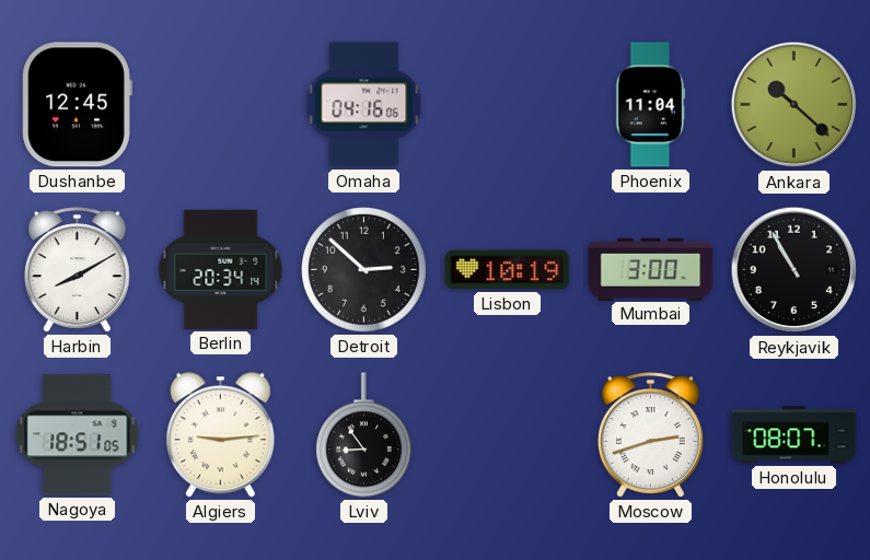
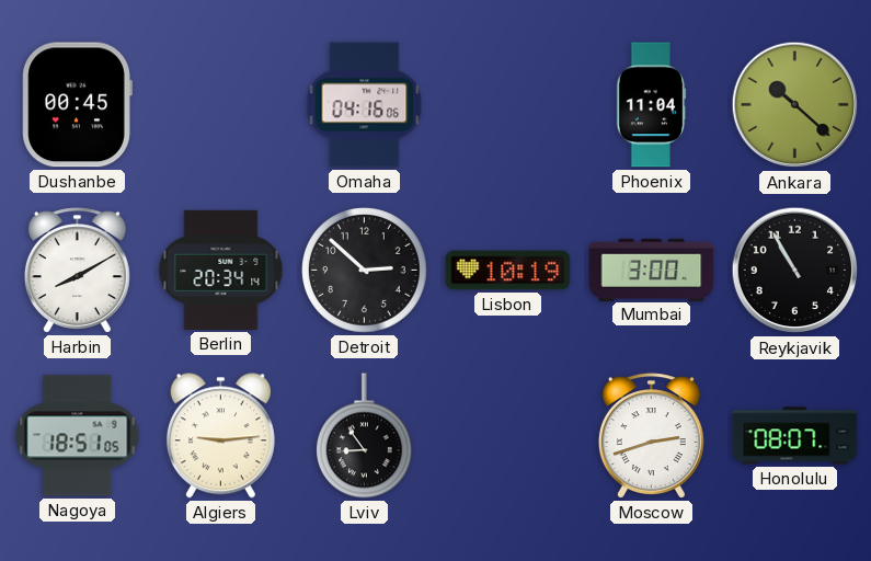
Dushanbe: 12:45 -> 00:45 (77, 105)
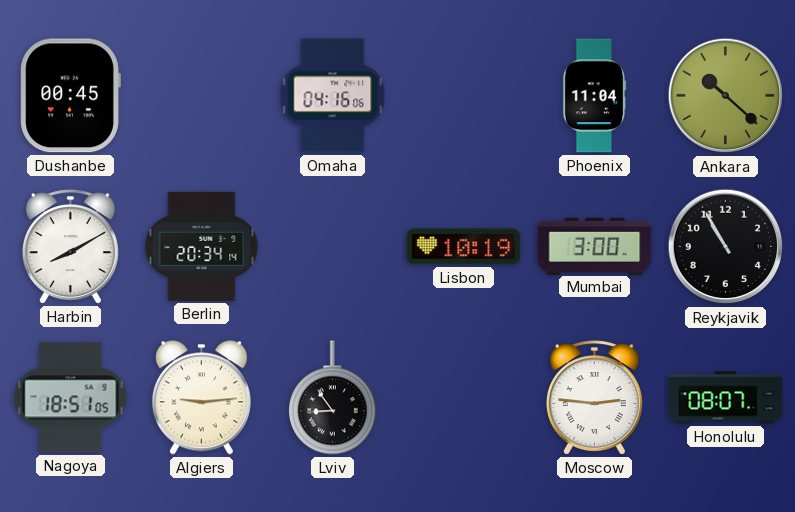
Detroit: 2:52 -> none (365, 271)
Moscow: 2:42 -> 2:46 (594, 398)
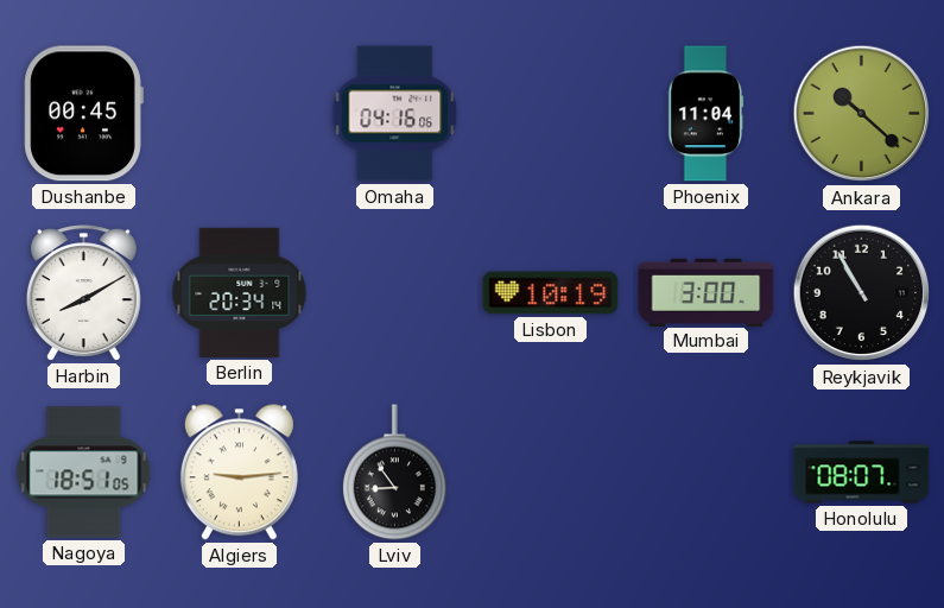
Moscow: 2:46 -> none (594, 398)
